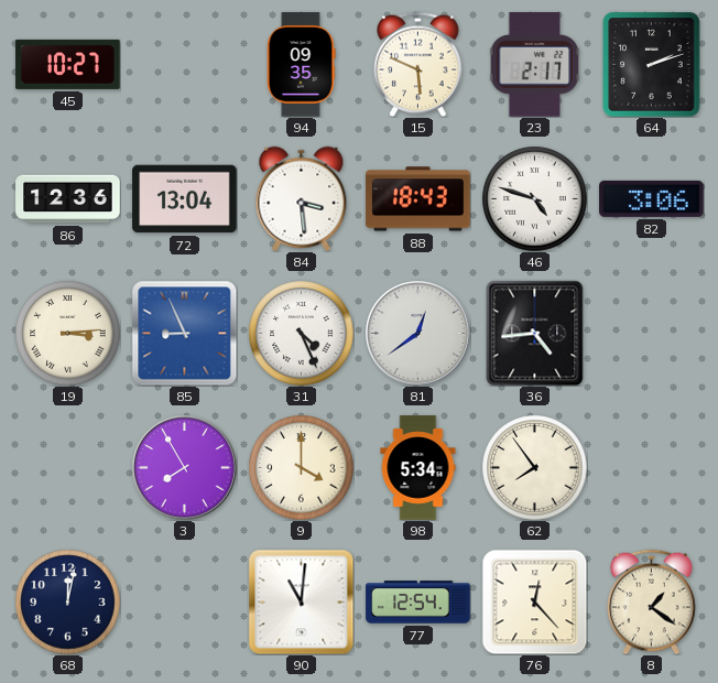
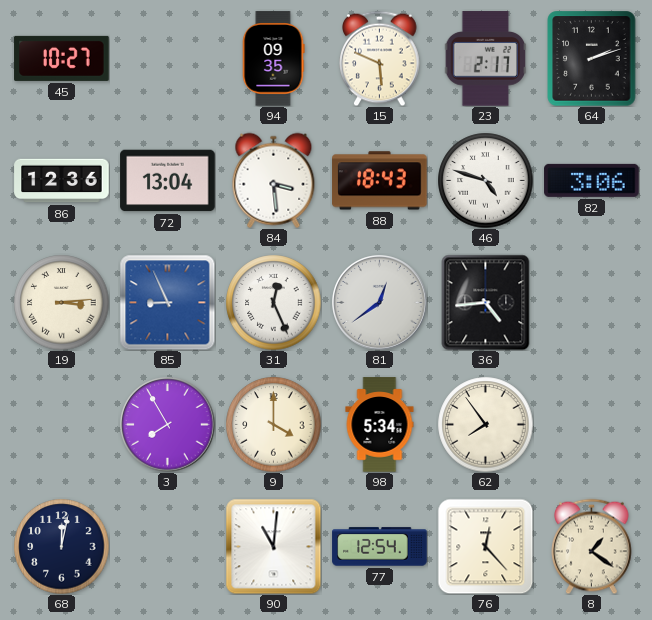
31: 4:26 -> 12:26 (273, 302)
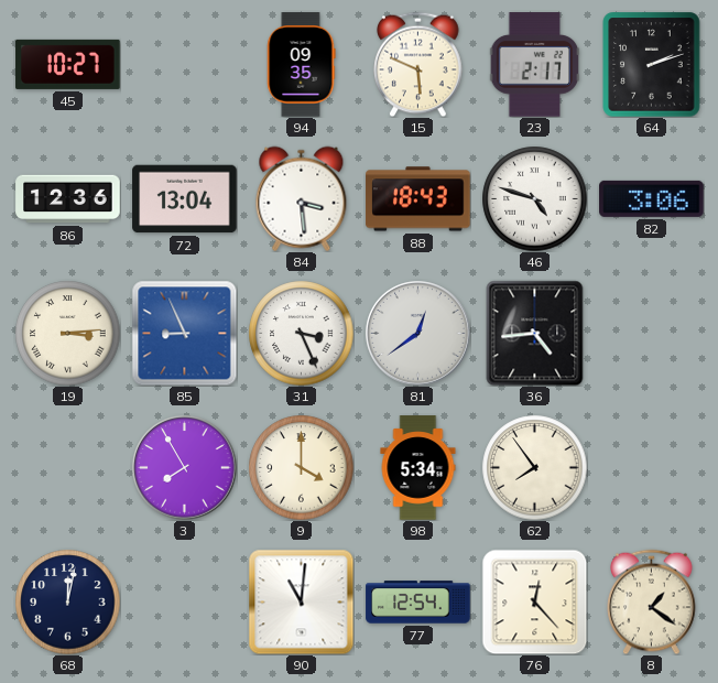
31: 12:26 -> 3:26 (301, 333)
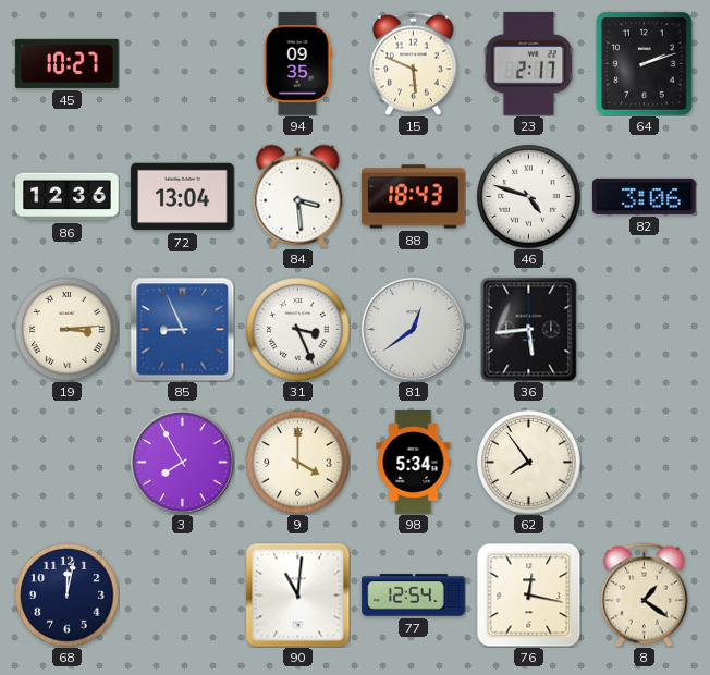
36: 4:44 -> 5:44 (529, 329)
76: 12:23 -> 12:17 (528, 594)
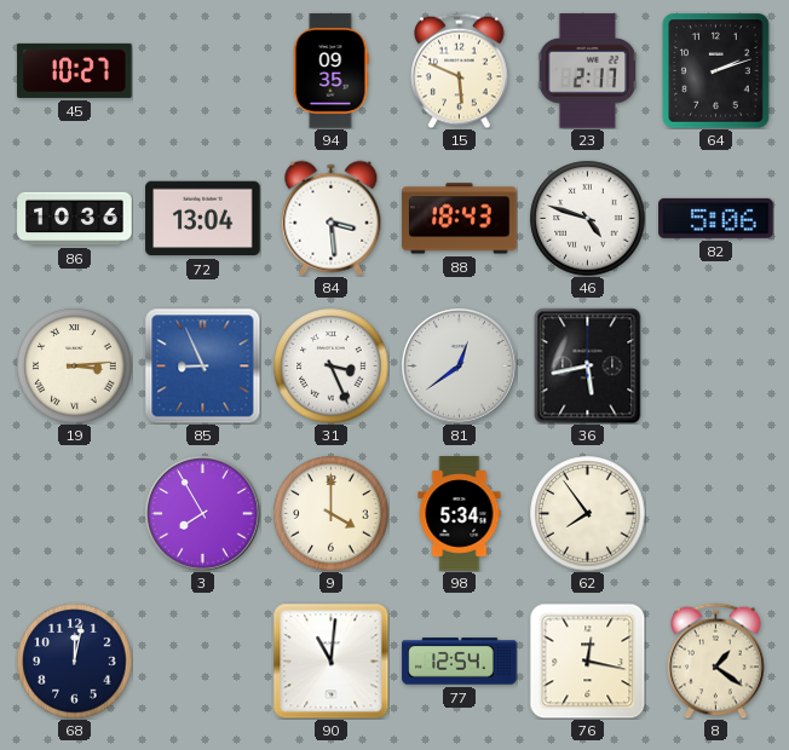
86: 12:36 -> 10:36 (75, 219)
82: 3:06 -> 5:06 (716, 218)
36: 5:44 -> 5:43 (588, 365)
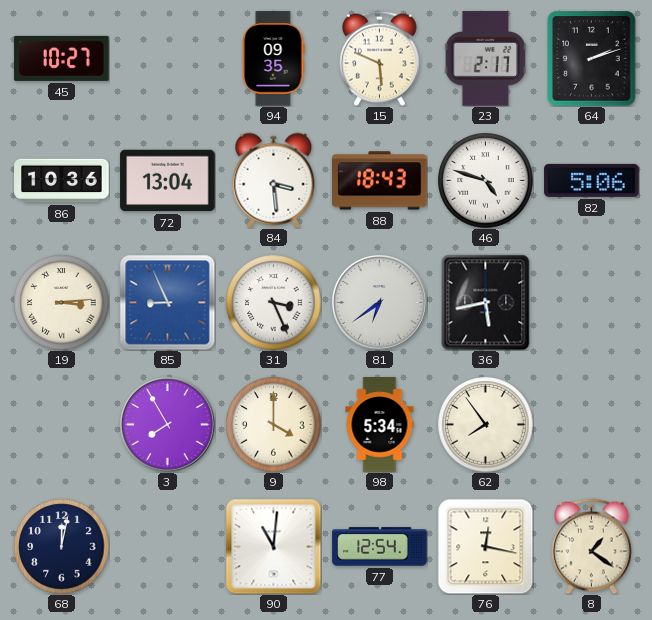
81: 12:39 -> 6:39 (380, 303)
